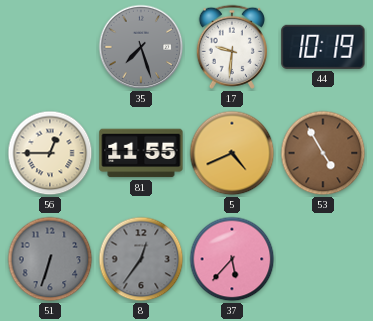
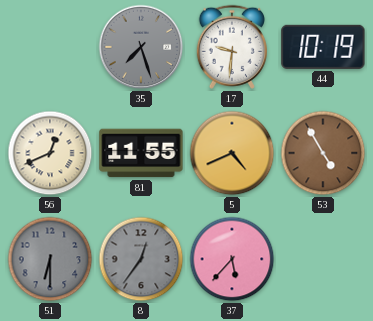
56: 12:45 -> 12:41 (50, 153)
51: 6:33 -> 6:30 (50, 259)
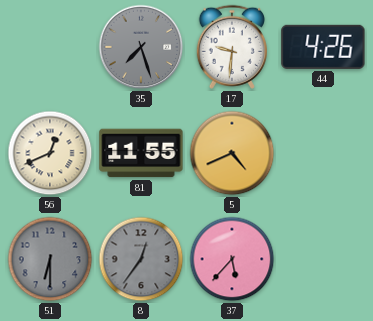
44: 10:19 -> 4:26 (323, 47)
53: 4:55 -> none (323, 153)
